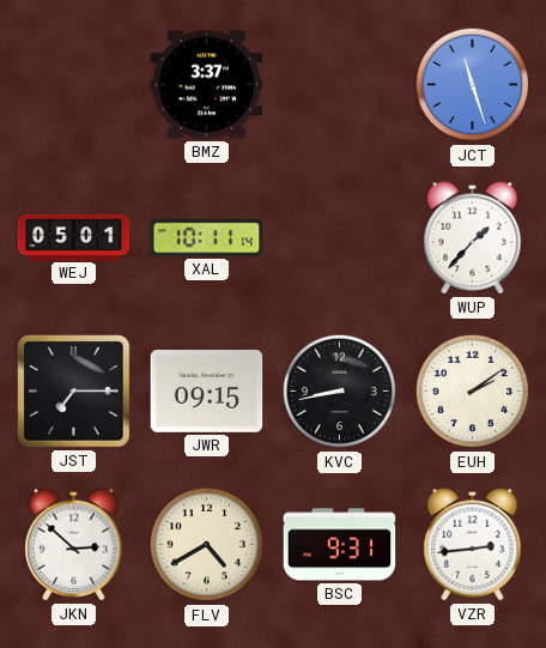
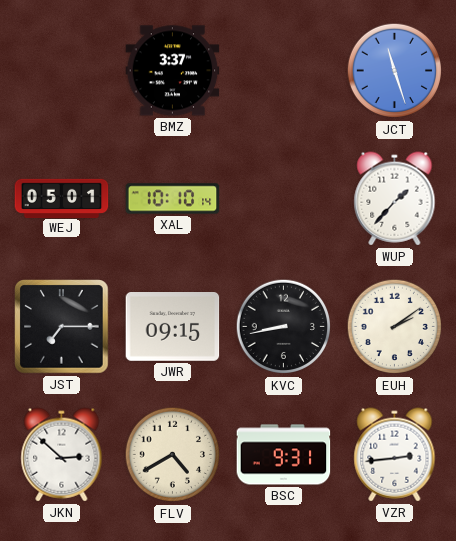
XAL: 10:11 -> 10:10 (173, 199)
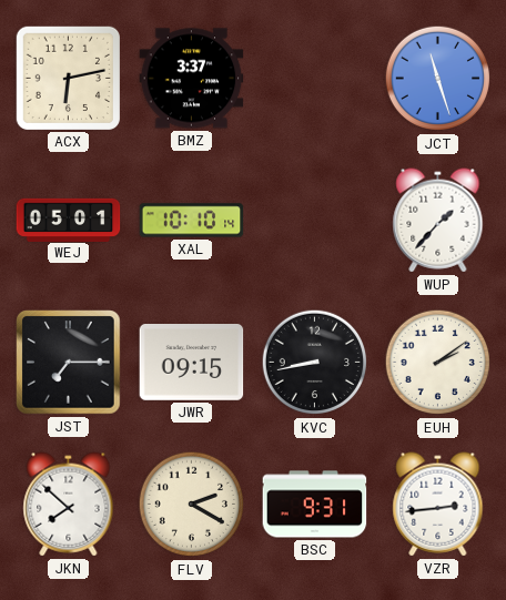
ACX: none -> 6:13 (68, 78)
JKN: 2:52 -> 7:52 (69, 505)
FLV: 4:40 -> 2:20 (192, 505)
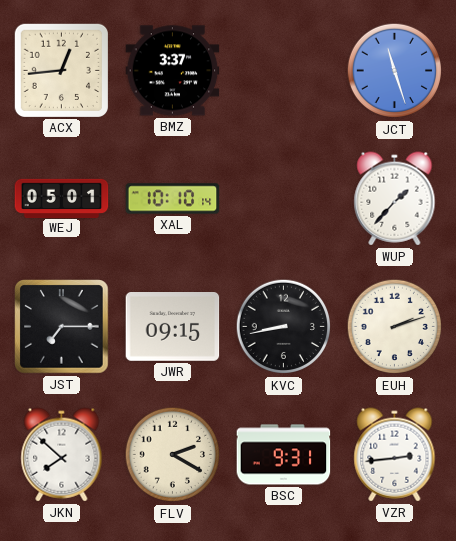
ACX: 6:13 -> 12:44 (61, 70)
EUH: 2:09 -> 2:12 (395, 327)
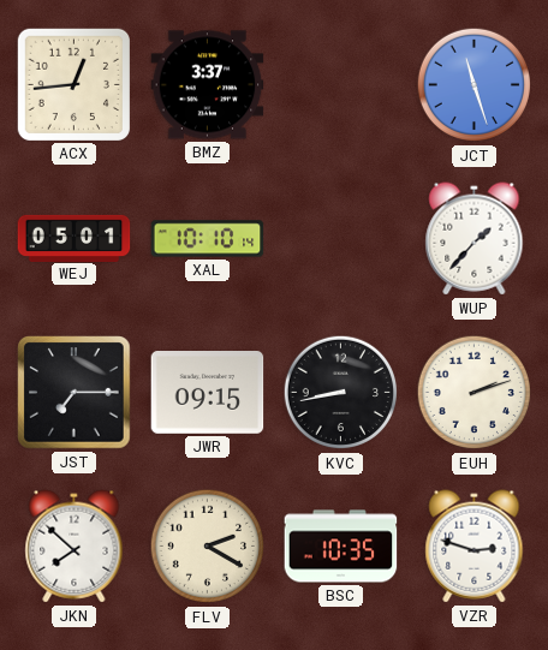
BSC: 9:31 -> 10:35 (341, 547)
VZR: 2:44 -> 2:48 (475, 547)
